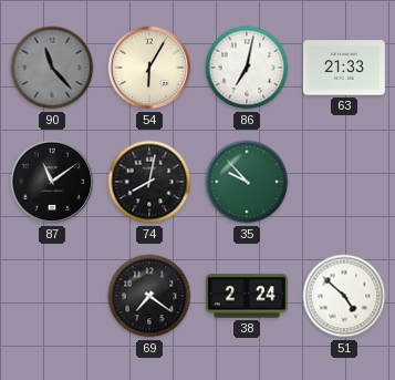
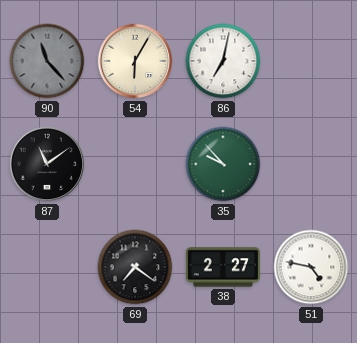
63: 21:33 -> none (344, 68)
74: 8:02 -> none (149, 182)
38: 2:24 -> 2:27 (223, 267)
51: 4:52 -> 4:47 (311, 267)
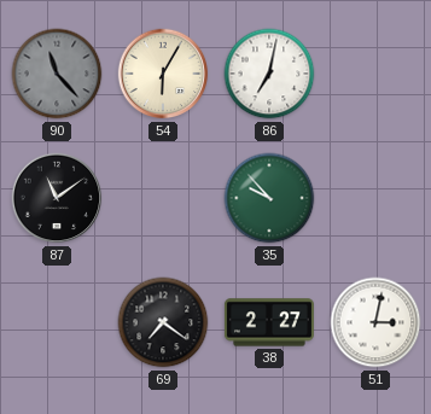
51: 4:47 -> 3:02 (375, 322)
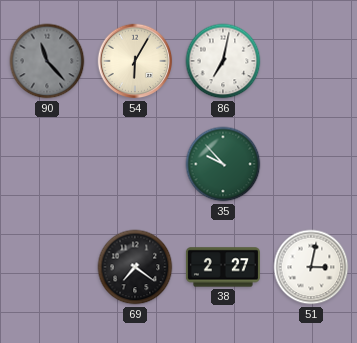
87: 11:09 -> none (57, 198)
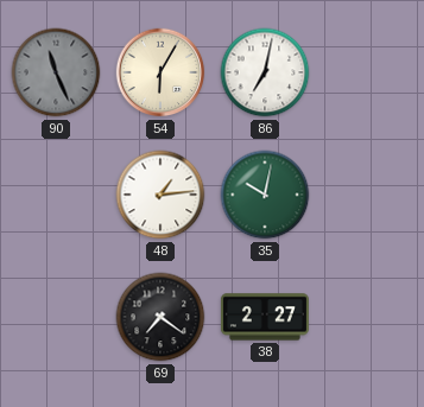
90: 11:23 -> 11:26 (56, 72)
48: none -> 1:14 (160, 195)
35: 9:53 -> 10:02 (265, 195)
51: 3:02 -> none (311, 267)
